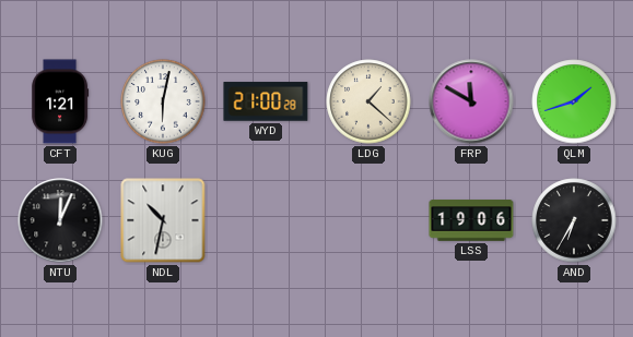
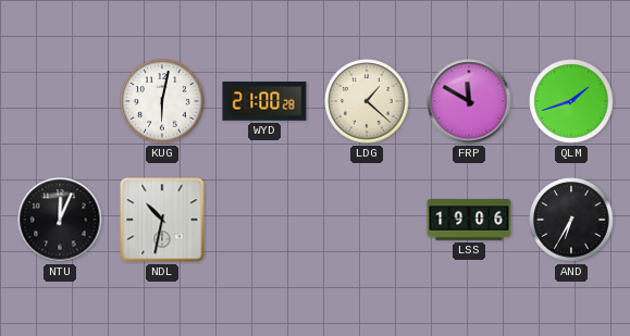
CFT: 1:21 -> none (60, 101)
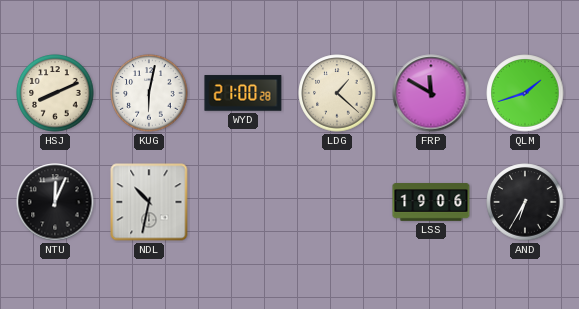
HSJ: none -> 8:11 (55, 93)
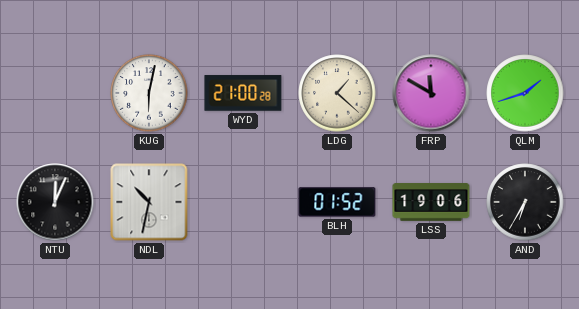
HSJ: 8:11 -> none (55, 93)
BLH: none -> 01:52 (337, 202)
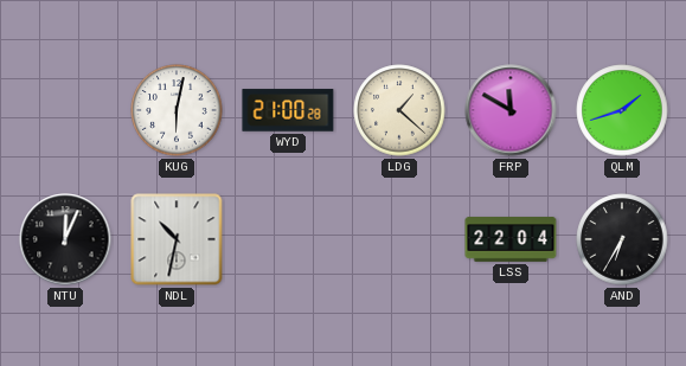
BLH: 01:52 -> none (337, 202)
LSS: 19:06 -> 22:04 (511, 239)
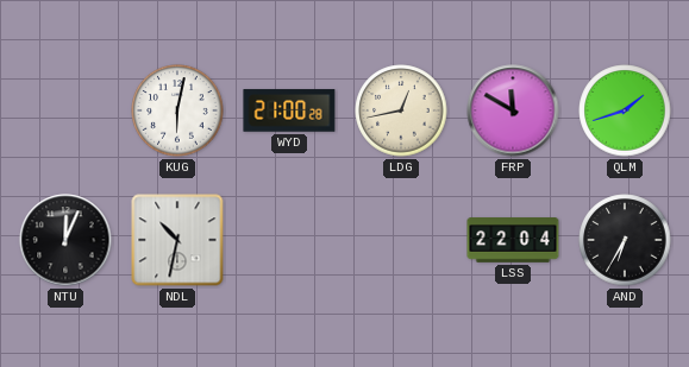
LDG: 1:22 -> 12:43 (401, 110)
